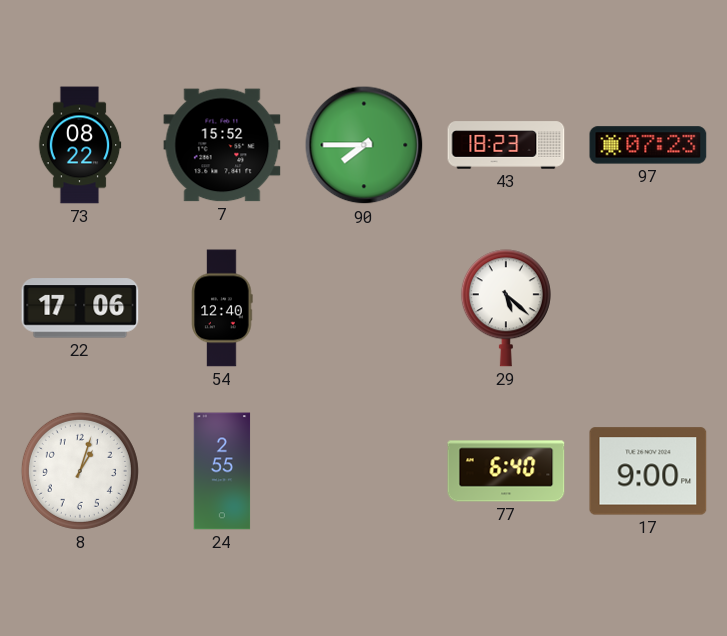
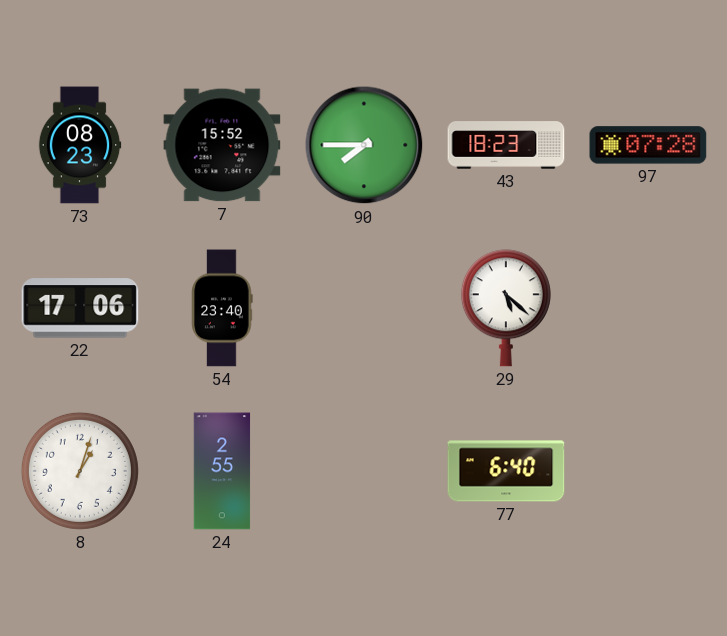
73: 08:22 -> 08:23 (80, 145)
97: 07:23 -> 07:28 (648, 145)
54: 12:40 -> 23:40 (222, 308)
17: 9:00 -> none (648, 471)
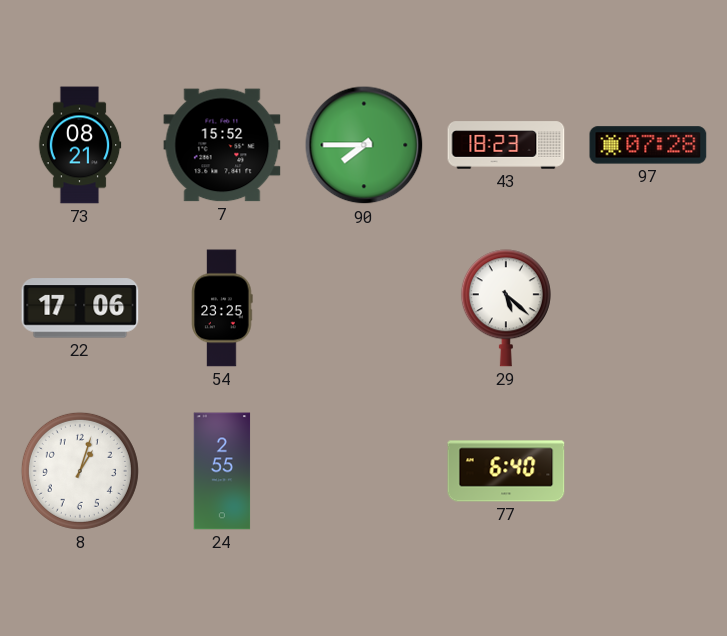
73: 08:23 -> 08:21 (80, 145)
54: 23:40 -> 23:25 (222, 308)
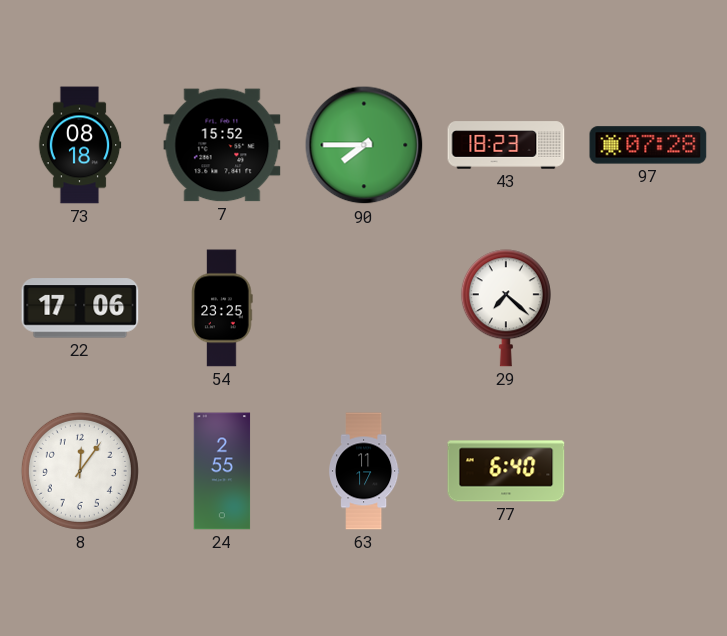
73: 08:21 -> 08:18 (80, 145)
29: 5:22 -> 7:22 (506, 308)
8: 1:03 -> 12:06 (80, 471)
63: none -> 11:17 (365, 471)
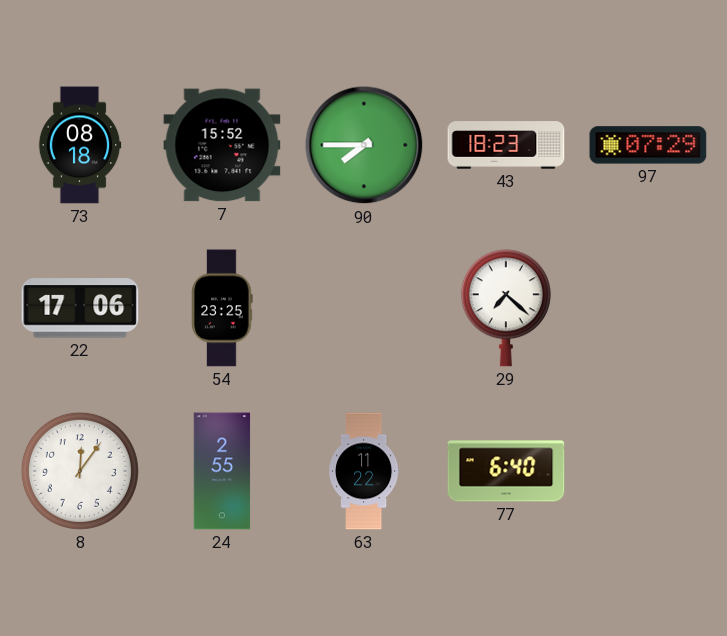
97: 07:28 -> 07:29 (648, 145)
63: 11:17 -> 11:22 (365, 471)
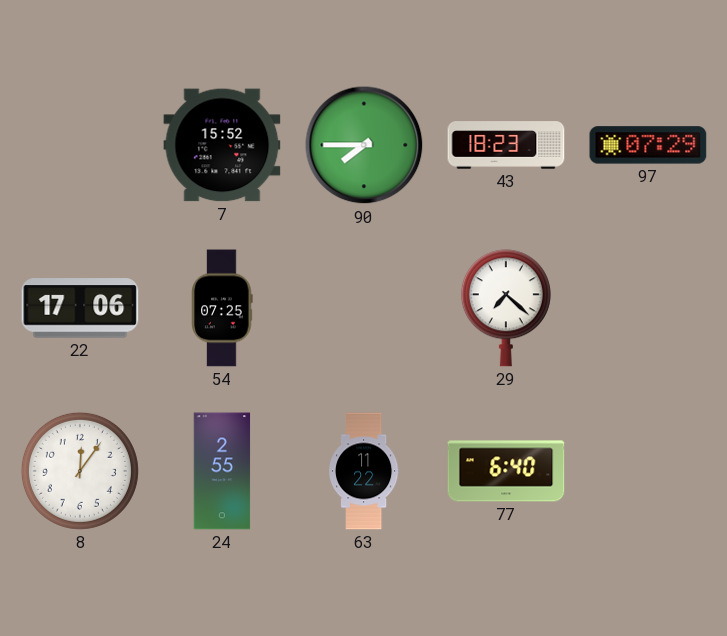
73: 08:18 -> none (80, 145)
54: 23:25 -> 07:25 (222, 308)
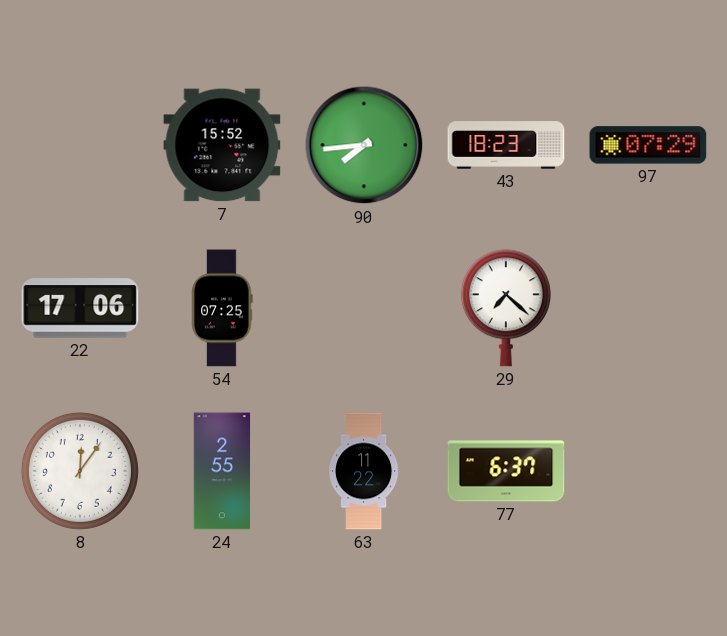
90: 7:45 -> 7:44 (364, 145)
77: 6:40 -> 6:37 (506, 471)
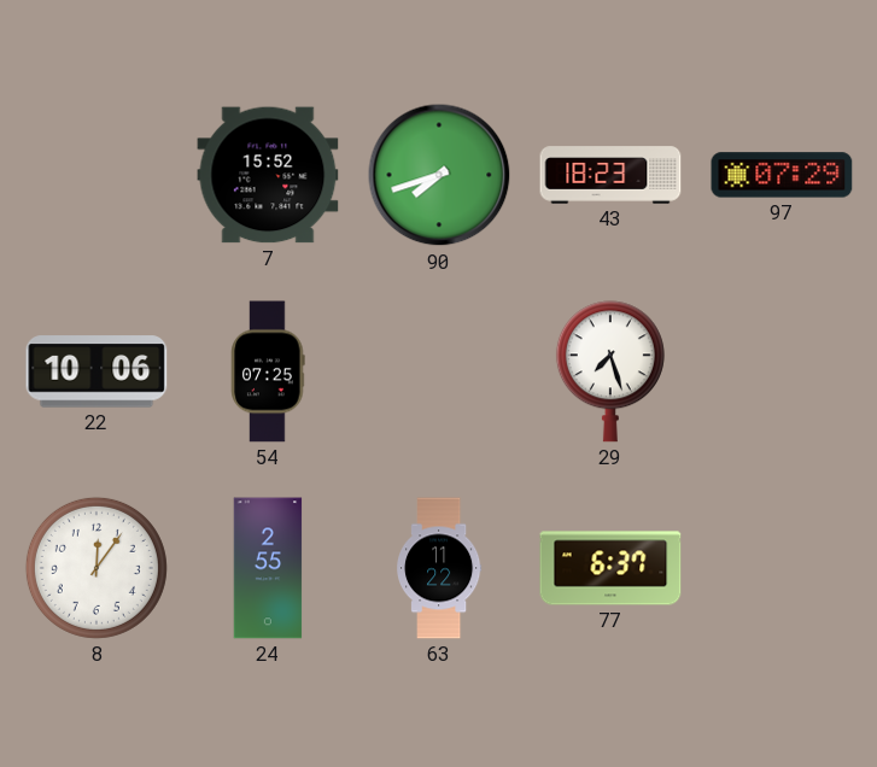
90: 7:44 -> 7:42 (439, 175)
22: 17:06 -> 10:06 (97, 371)
29: 7:22 -> 7:27 (610, 371)
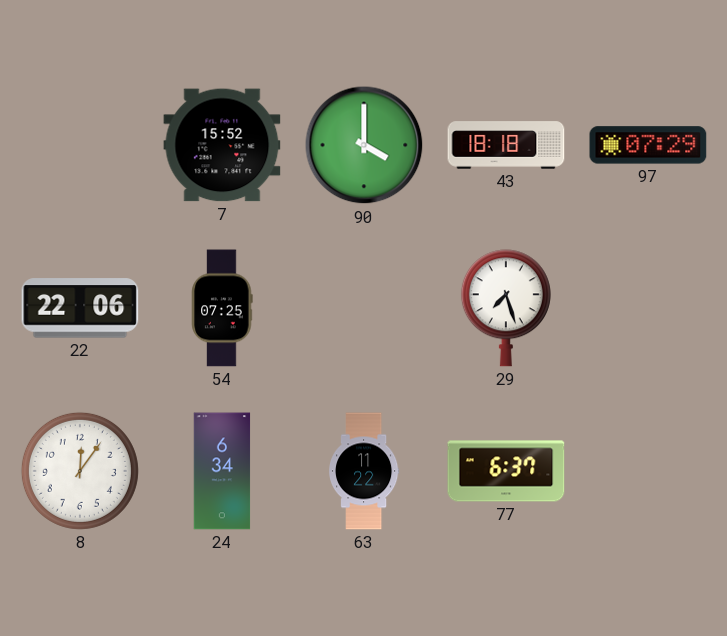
90: 7:42 -> 4:00 (364, 145)
43: 18:23 -> 18:18 (506, 145)
22: 10:06 -> 22:06 (80, 308)
24: 2:55 -> 6:34 (222, 471)
